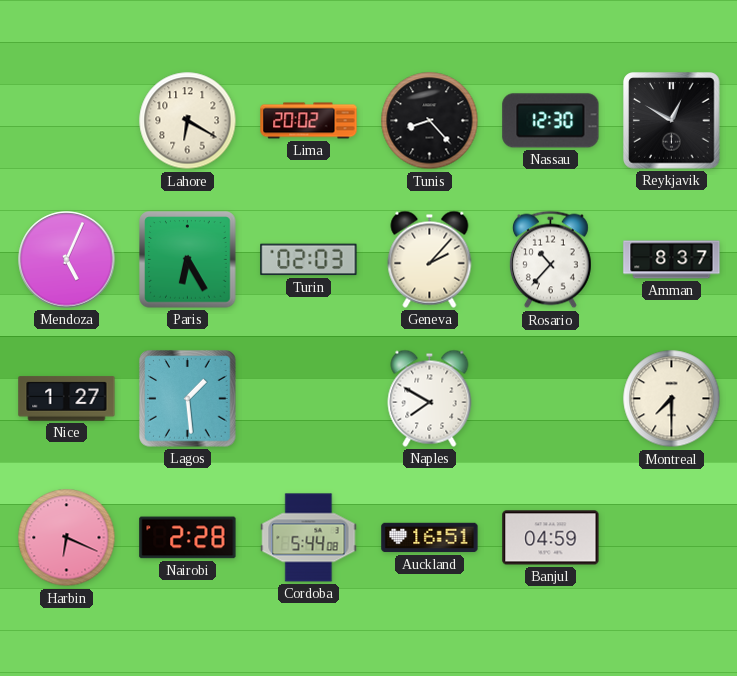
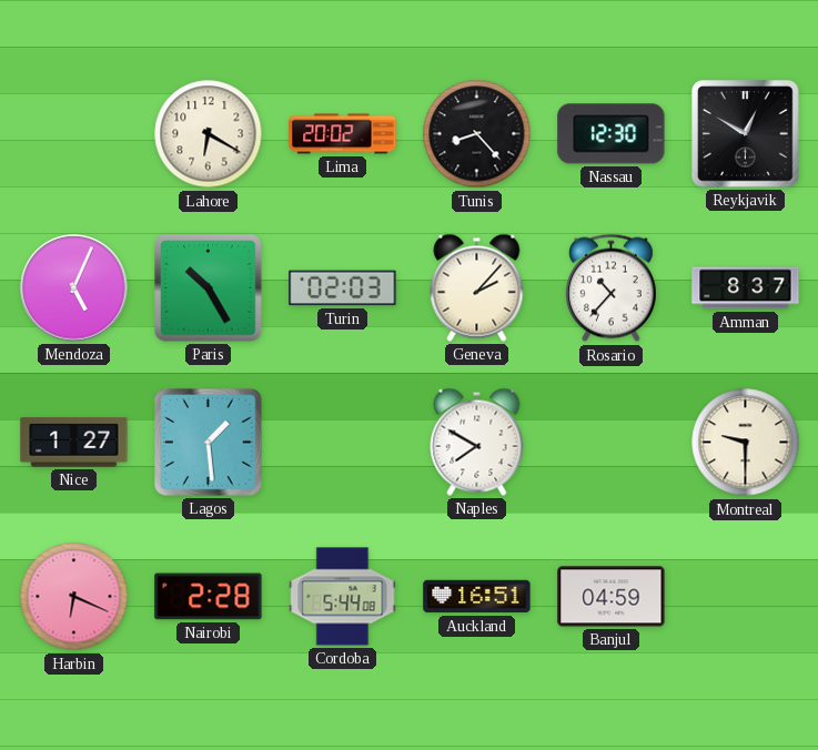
Paris: 6:25 -> 10:25 (209, 288)
Montreal: 7:30 -> 9:30 (746, 443)
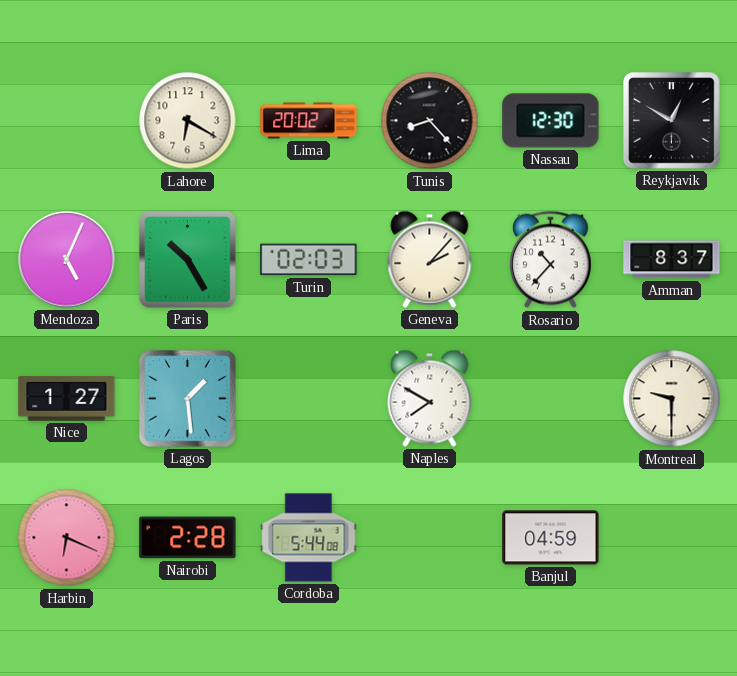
Auckland: 16:51 -> none (477, 597)
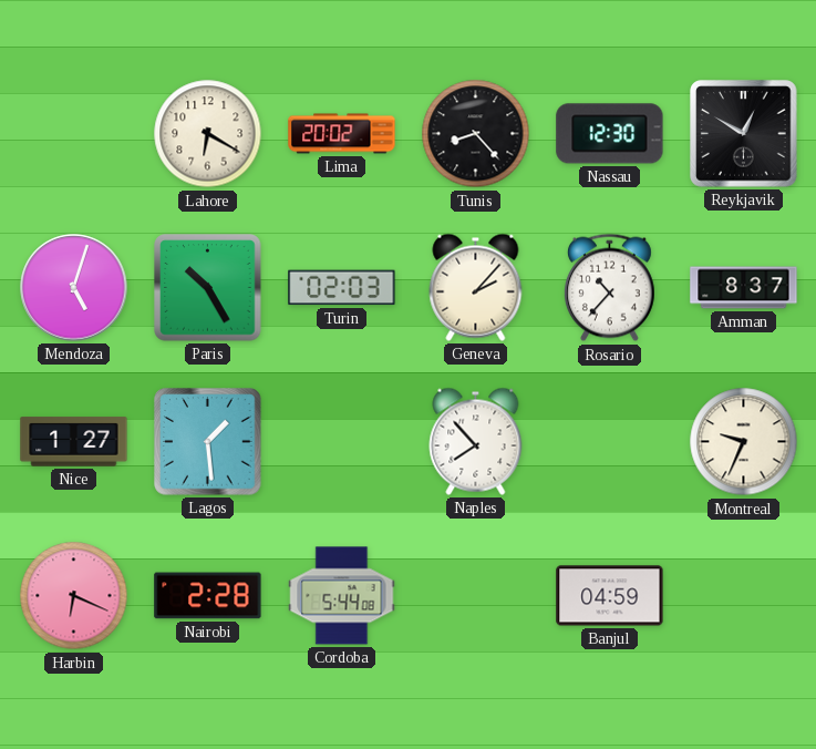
Mendoza: 5:04 -> 5:03 (74, 288)
Naples: 7:50 -> 7:53 (476, 441)
Montreal: 9:30 -> 9:34 (744, 442)
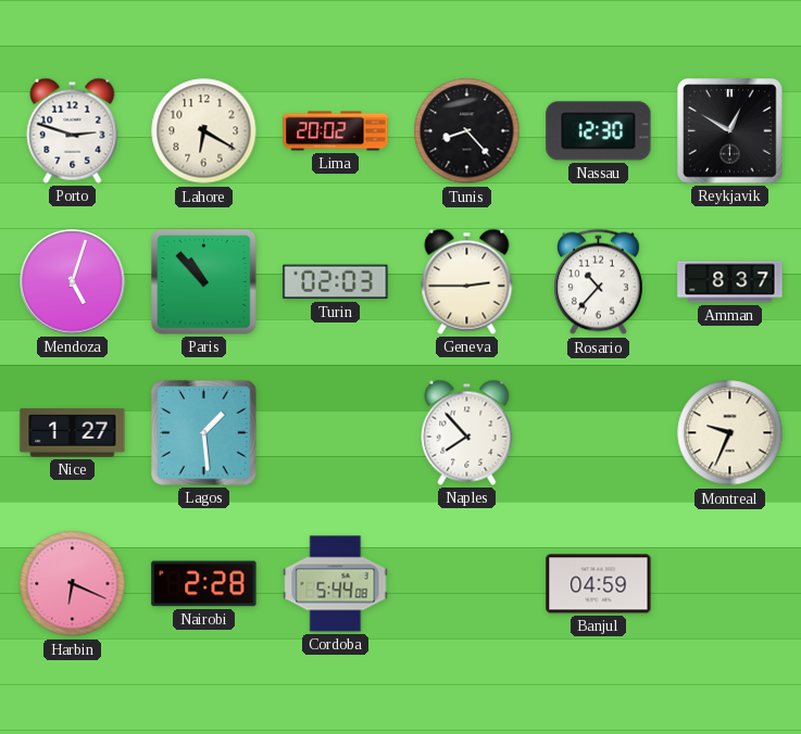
Porto: none -> 2:48 (73, 130)
Paris: 10:25 -> 10:53 (204, 282)
Geneva: 2:07 -> 2:45 (467, 281)
